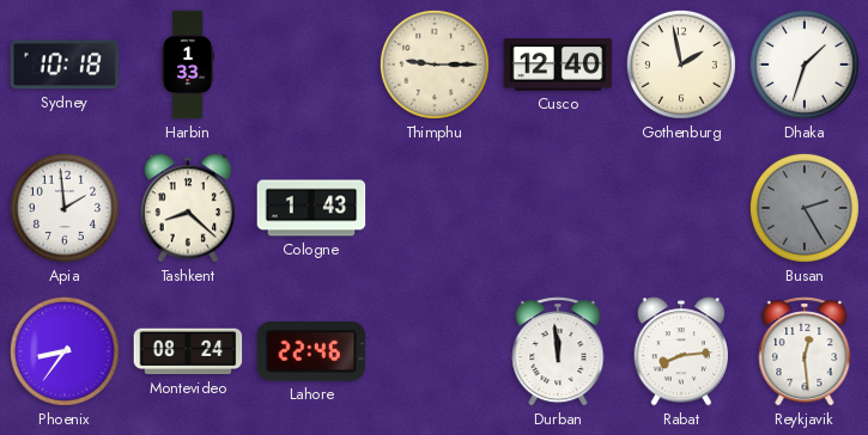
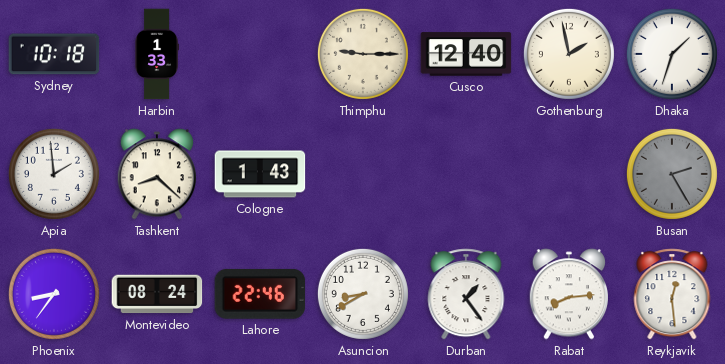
Asuncion: none -> 8:40 (363, 294)
Durban: 11:59 -> 1:24 (466, 294)
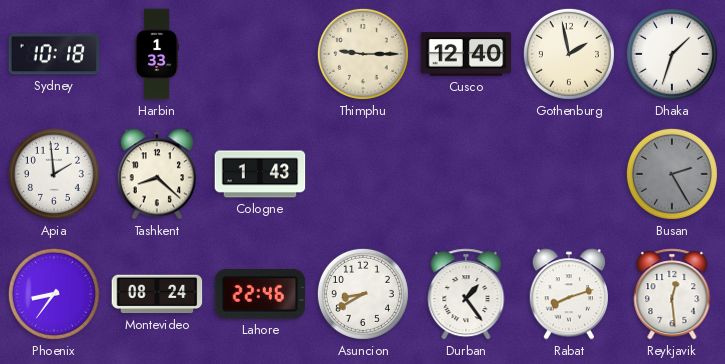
Rabat: 8:14 -> 8:12 (568, 294)
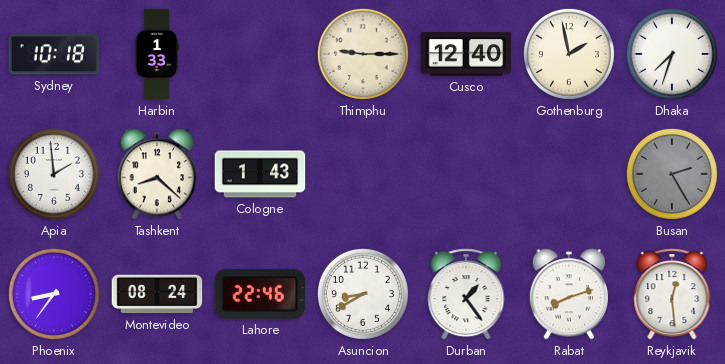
Dhaka: 1:33 -> 7:33 (672, 54)
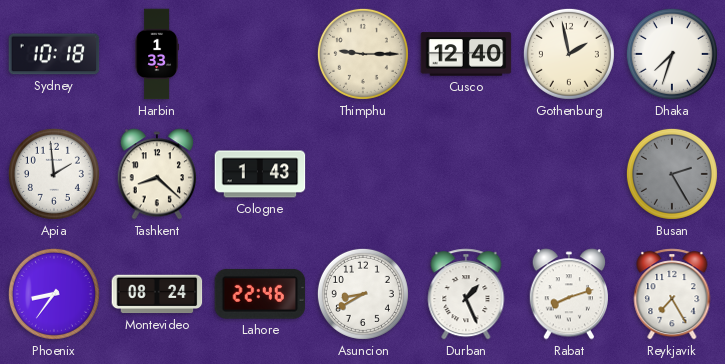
Durban: 1:24 -> 1:26 (466, 294)
Reykjavik: 12:29 -> 7:25 (672, 294)
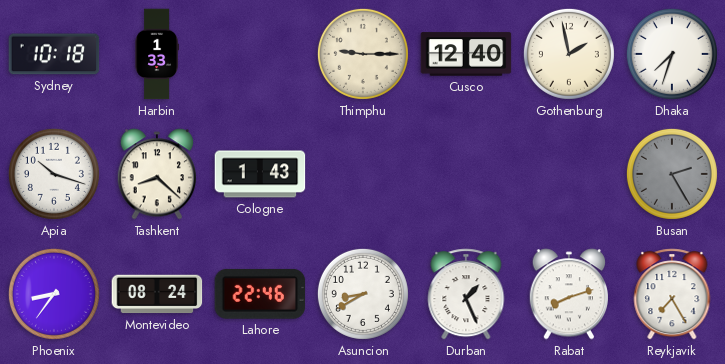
Apia: 1:59 -> 10:18 (54, 174)
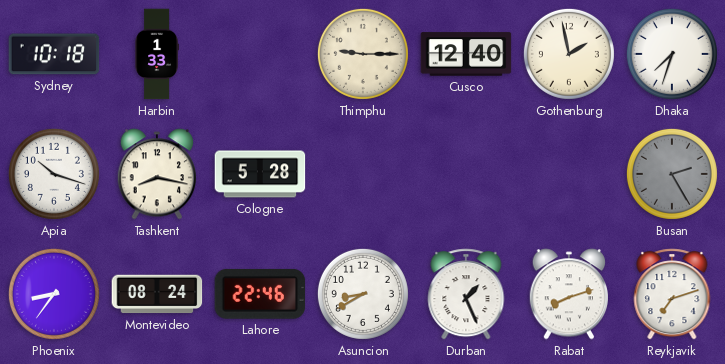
Tashkent: 8:22 -> 8:17 (156, 174)
Cologne: 1:43 -> 5:28 (260, 174)
Reykjavik: 7:25 -> 7:12 (672, 294)
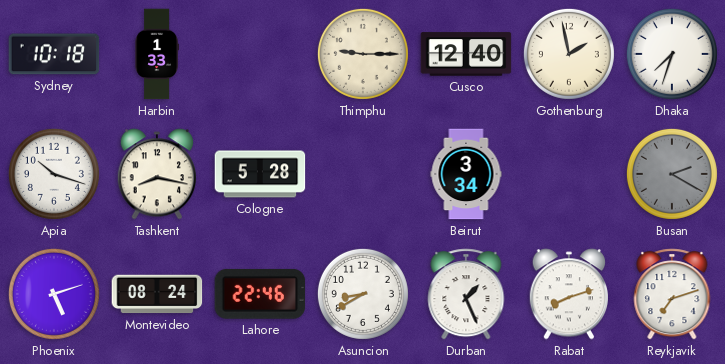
Beirut: none -> 3:34 (466, 174)
Busan: 2:25 -> 2:20 (672, 174)
Phoenix: 8:36 -> 5:12 (54, 294)
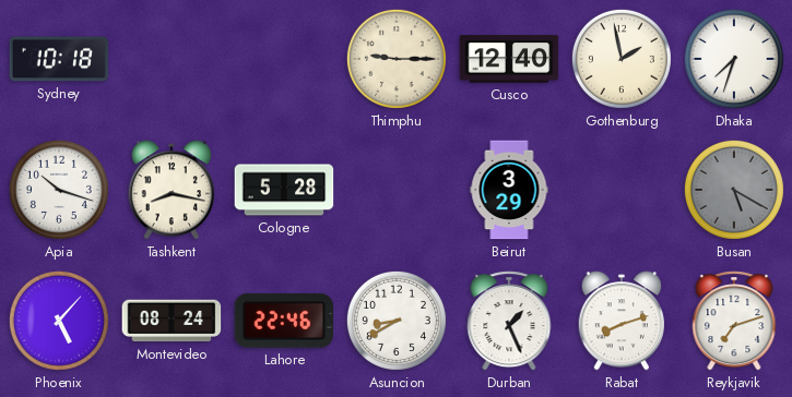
Harbin: 1:33 -> none (157, 54)
Beirut: 3:34 -> 3:29 (509, 190)
Busan: 2:20 -> 5:20 (734, 190)
Phoenix: 5:12 -> 5:07 (59, 321)
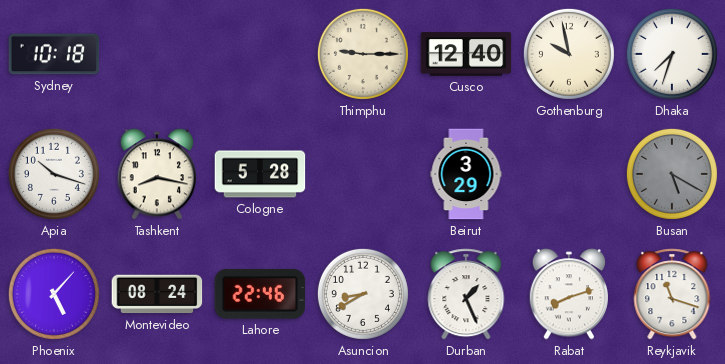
Gothenburg: 1:58 -> 9:58 (569, 54)
Reykjavik: 7:12 -> 11:18 (672, 294)
